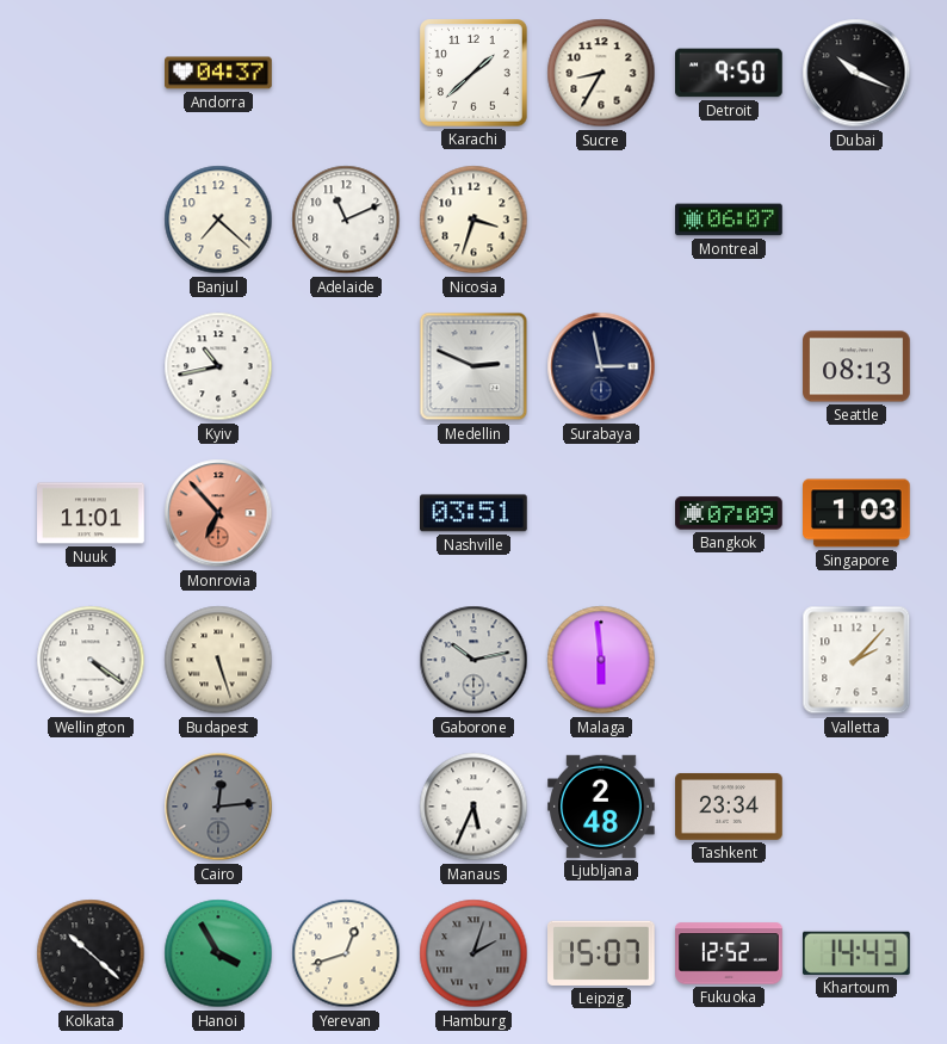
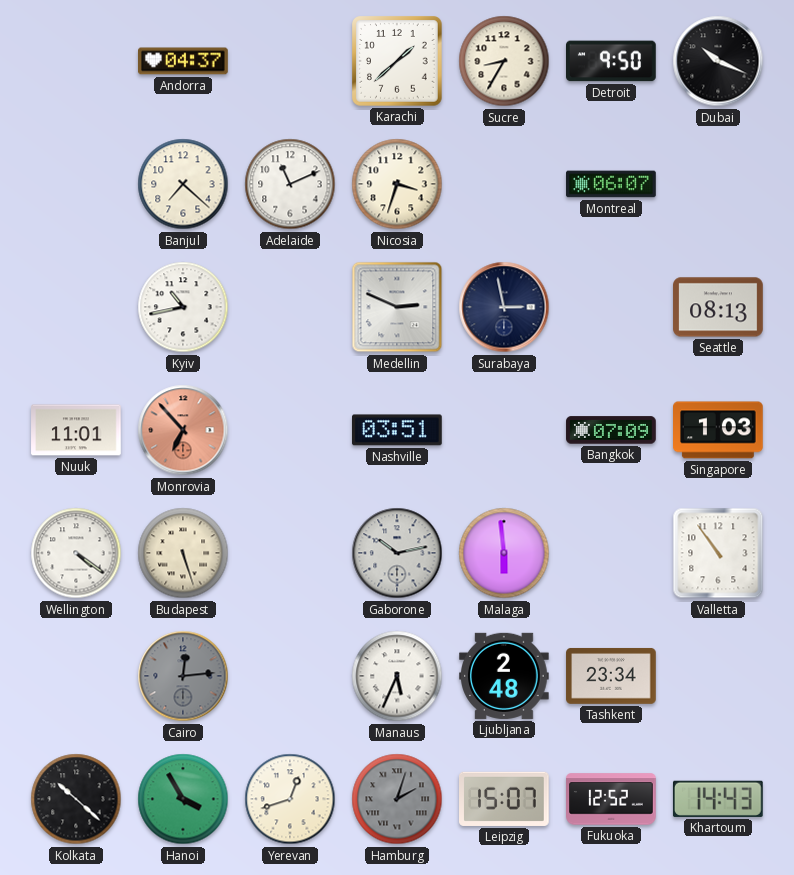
Valletta: 2:07 -> 10:54 (718, 553)
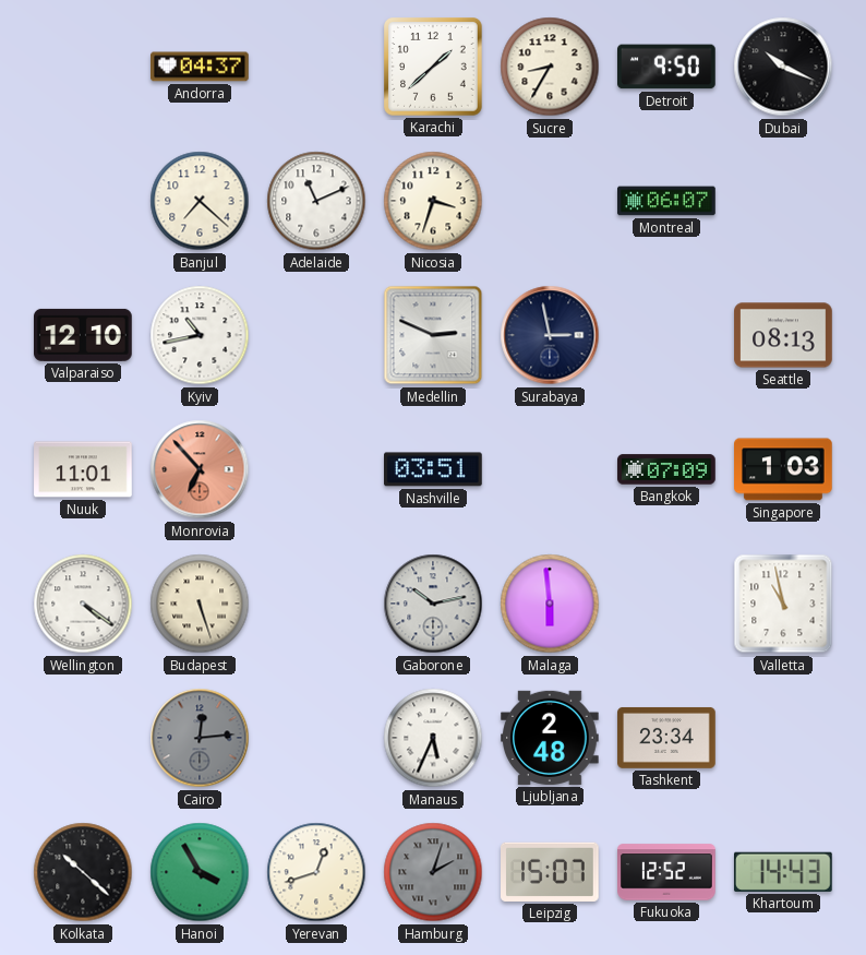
Valparaiso: none -> 12:10 (83, 335)
Valletta: 10:54 -> 10:58 (783, 604)
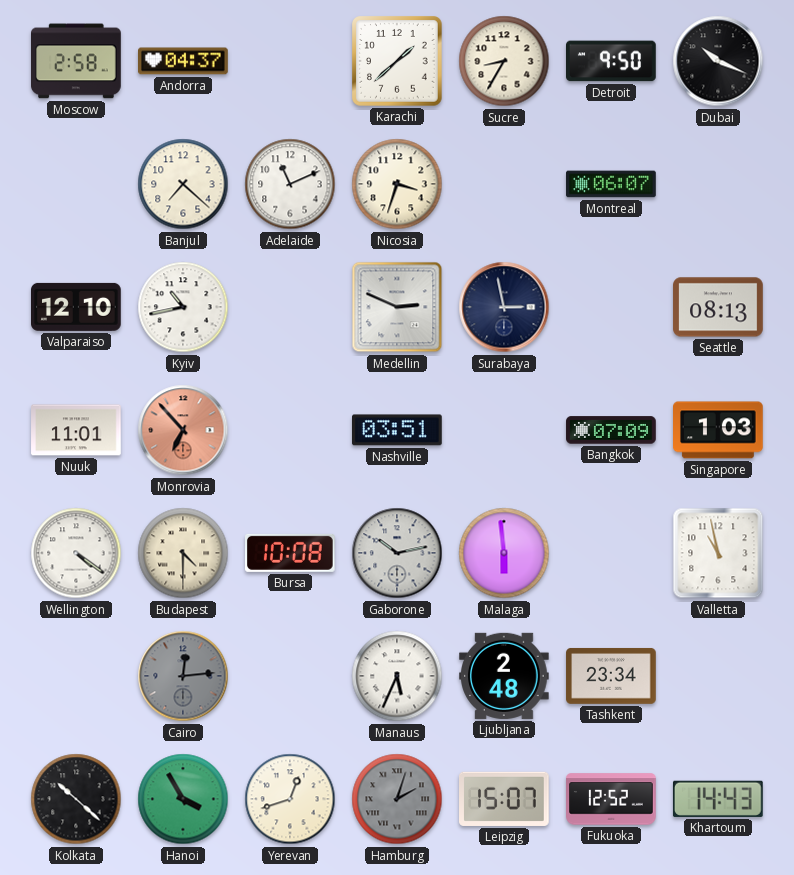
Moscow: none -> 2:58 (76, 61)
Budapest: 5:27 -> 4:30 (183, 553)
Bursa: none -> 10:08 (291, 553)
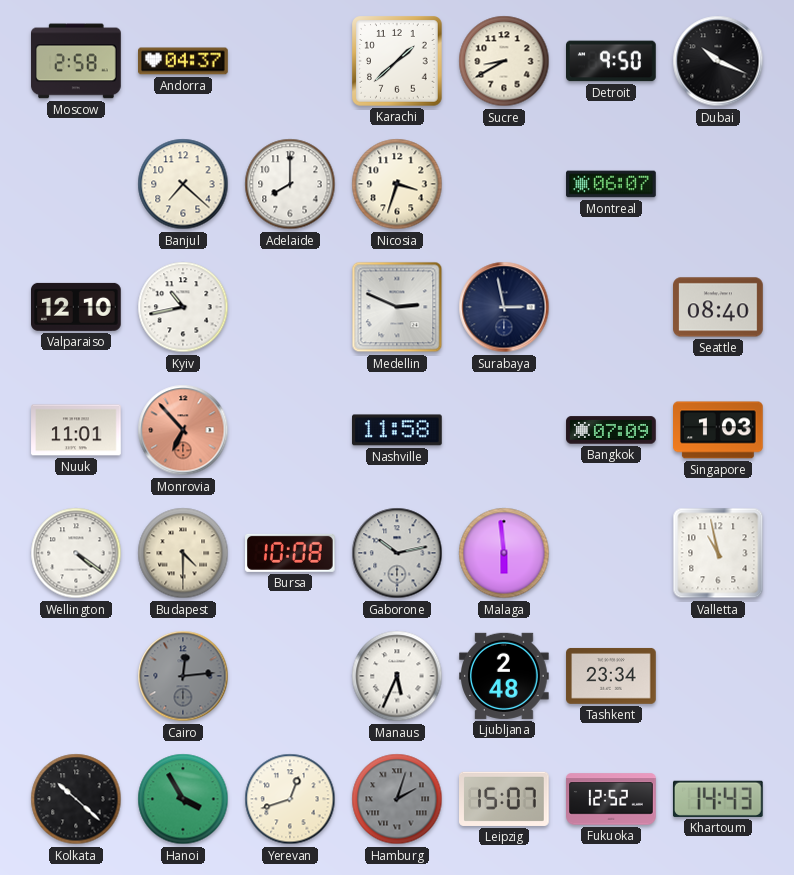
Sucre: 8:35 -> 8:40 (504, 61)
Adelaide: 11:11 -> 8:00 (290, 184)
Seattle: 08:13 -> 08:40 (718, 307)
Nashville: 03:51 -> 11:58 (398, 430)
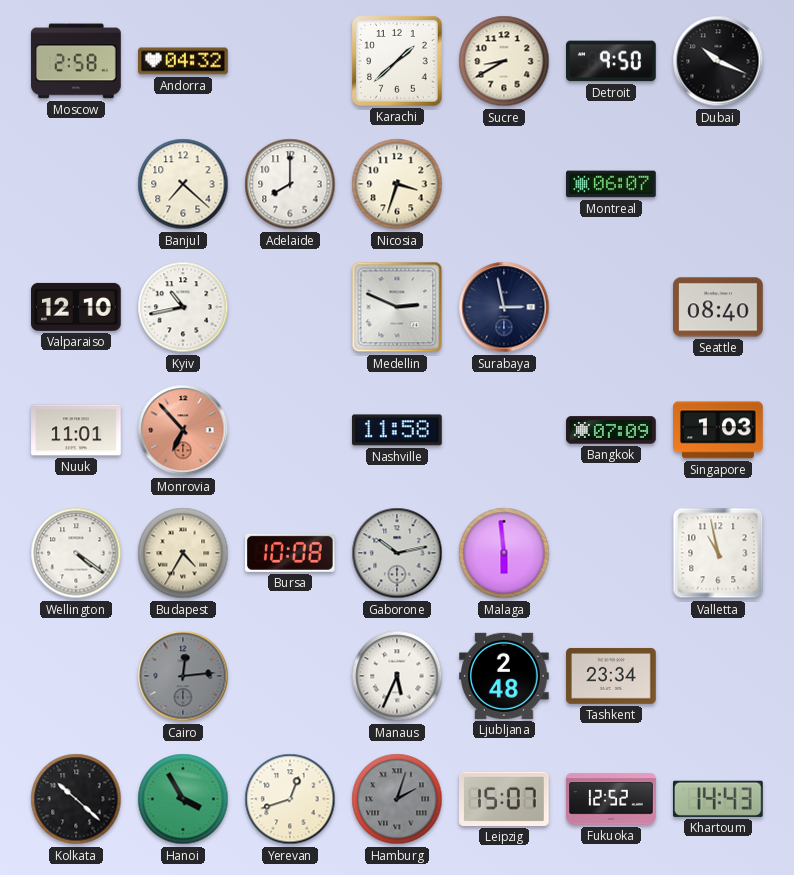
Andorra: 04:37 -> 04:32 (183, 61)
Budapest: 4:30 -> 4:35 (183, 553)
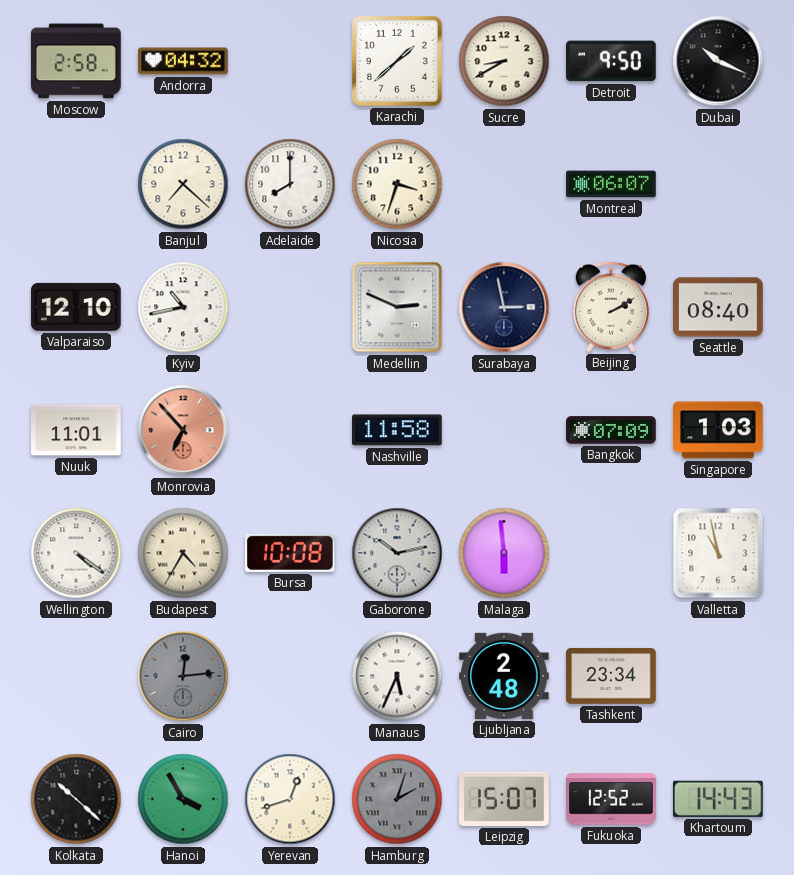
Beijing: none -> 2:10 (610, 307)
